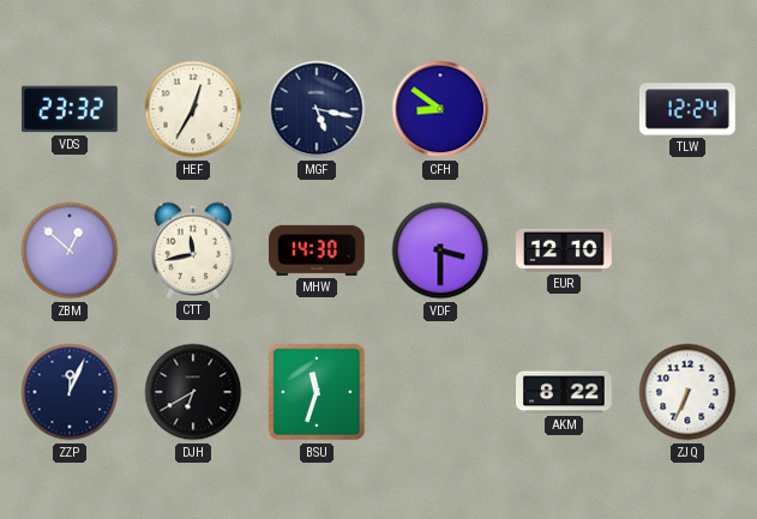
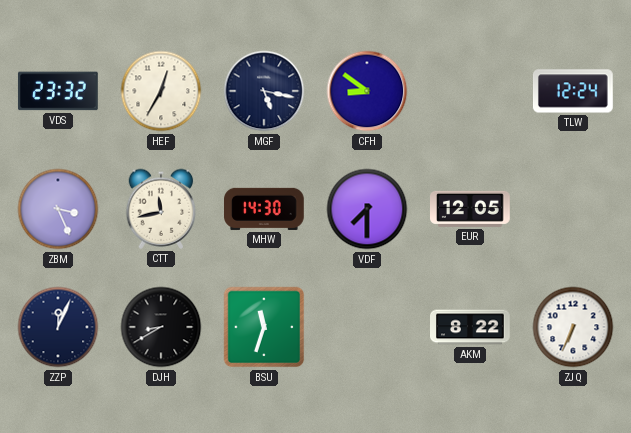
ZBM: 12:52 -> 3:26 (58, 209)
VDF: 3:30 -> 7:30 (367, 209)
EUR: 12:10 -> 12:05 (471, 209)
DJH: 6:40 -> 8:40 (161, 327)
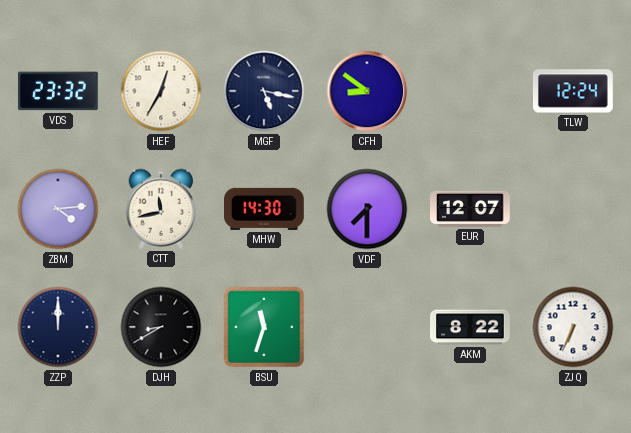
ZBM: 3:26 -> 4:14 (58, 209)
EUR: 12:05 -> 12:07 (471, 209)
ZZP: 12:04 -> 12:00 (58, 327)
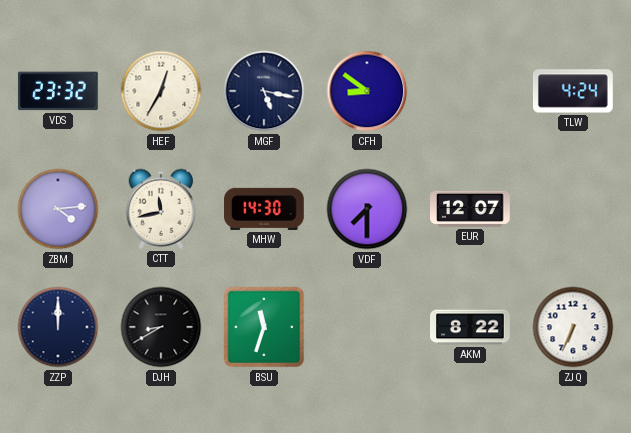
TLW: 12:24 -> 4:24 (573, 91)
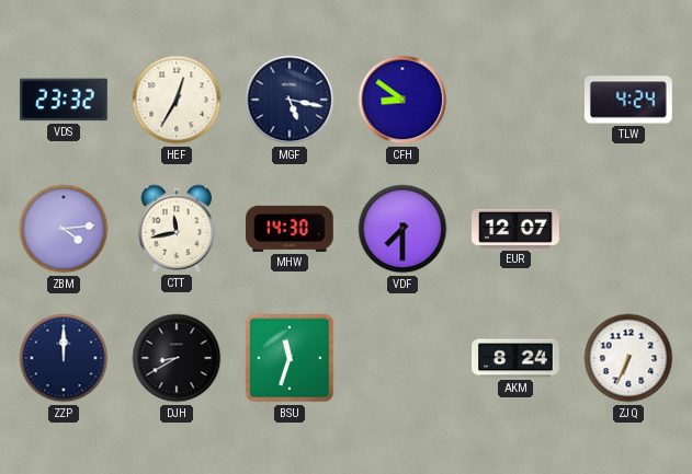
AKM: 8:22 -> 8:24 (515, 358)
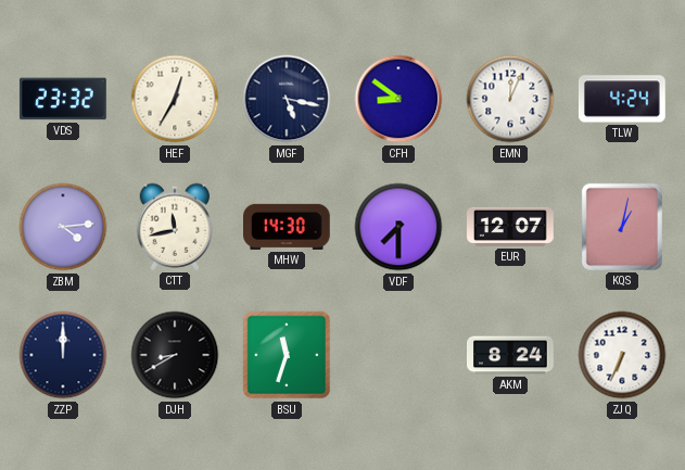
EMN: none -> 12:04 (510, 99)
KQS: none -> 1:02 (622, 227)
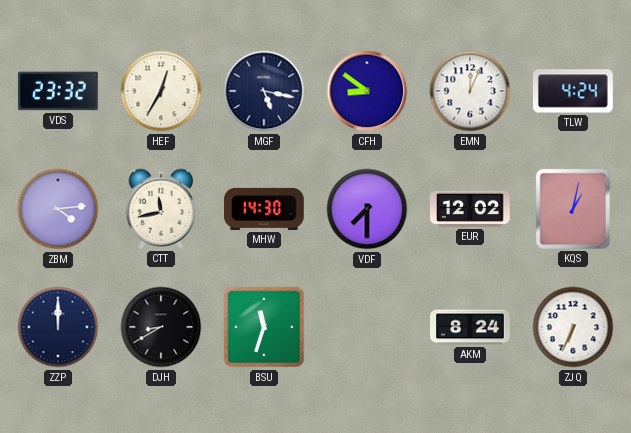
EUR: 12:07 -> 12:02 (471, 209)
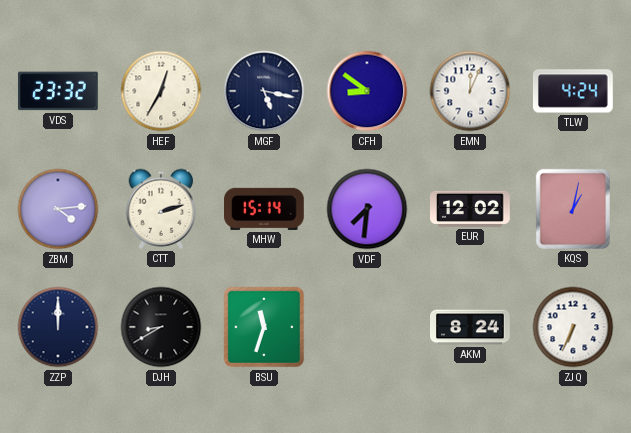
CTT: 11:43 -> 2:12 (161, 209)
MHW: 14:30 -> 15:14 (265, 209)
VDF: 7:30 -> 7:31 (367, 209)
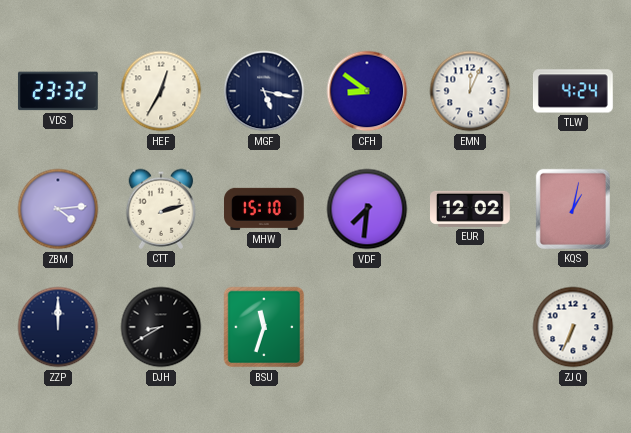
MHW: 15:14 -> 15:10 (265, 209)
AKM: 8:24 -> none (470, 327)
